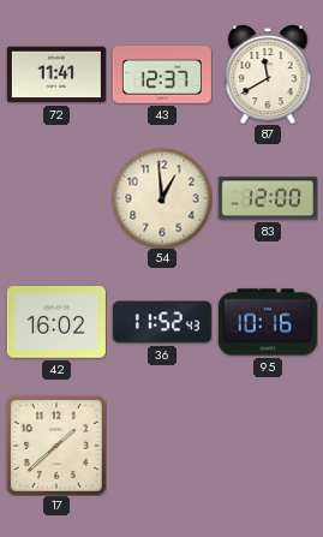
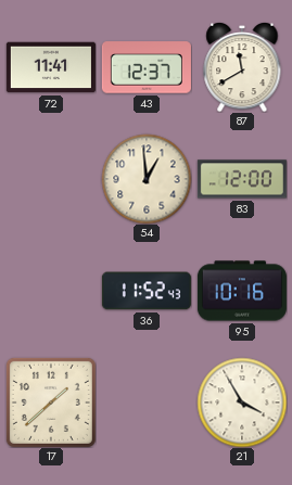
42: 16:02 -> none (56, 322)
21: none -> 3:55 (242, 403)
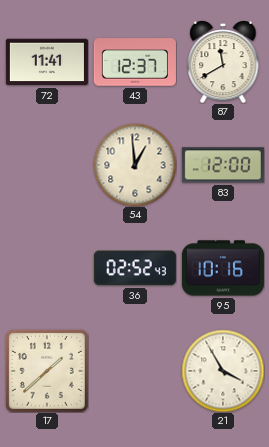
36: 11:52 -> 02:52 (135, 268)
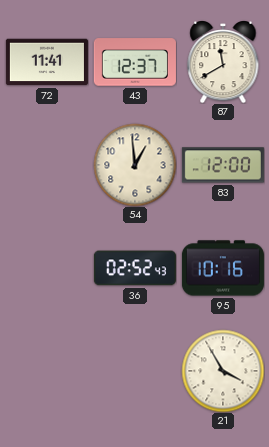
17: 1:38 -> none (47, 371)
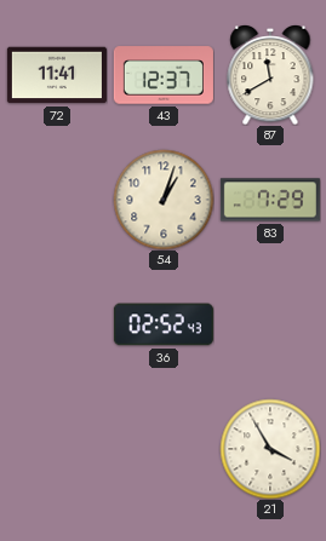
54: 12:59 -> 1:03 (164, 200)
83: 12:00 -> 7:29 (270, 200)
95: 10:16 -> none (223, 268)
